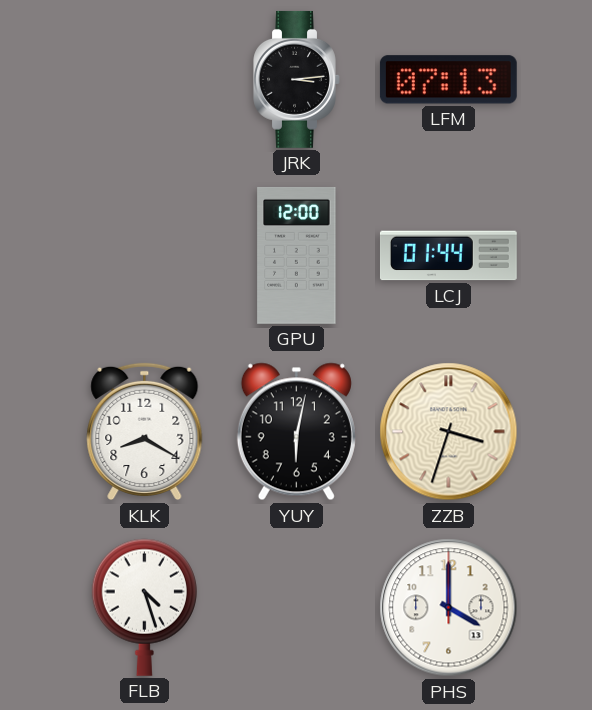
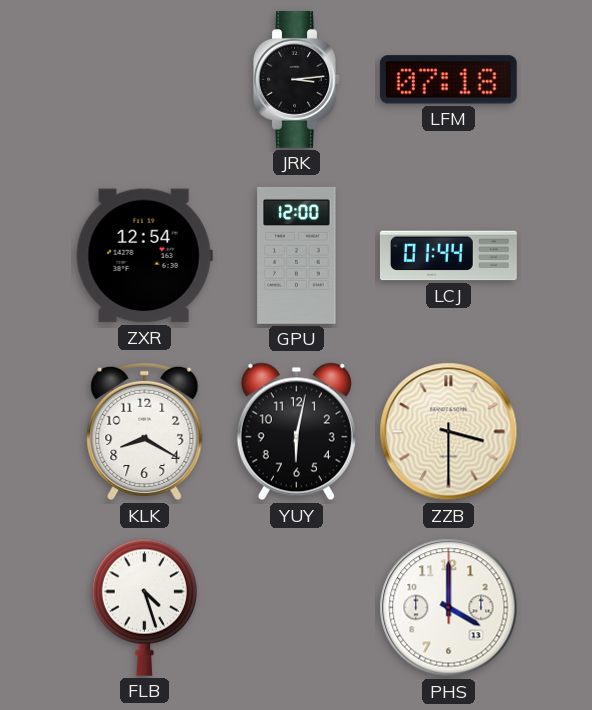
LFM: 07:13 -> 07:18 (448, 80)
ZXR: none -> 12:54 (144, 256)
ZZB: 3:33 -> 3:30 (449, 432)
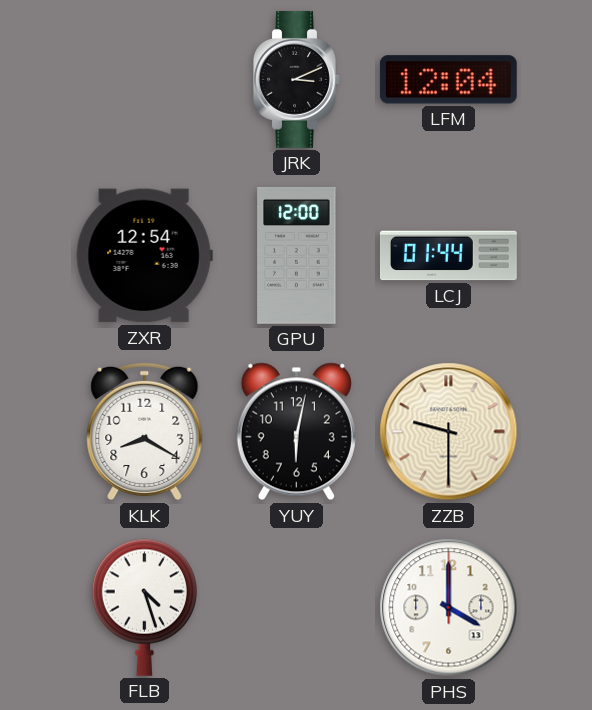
JRK: 3:14 -> 3:11 (297, 79)
LFM: 07:18 -> 12:04 (448, 80)
ZZB: 3:30 -> 9:30 (449, 432)
